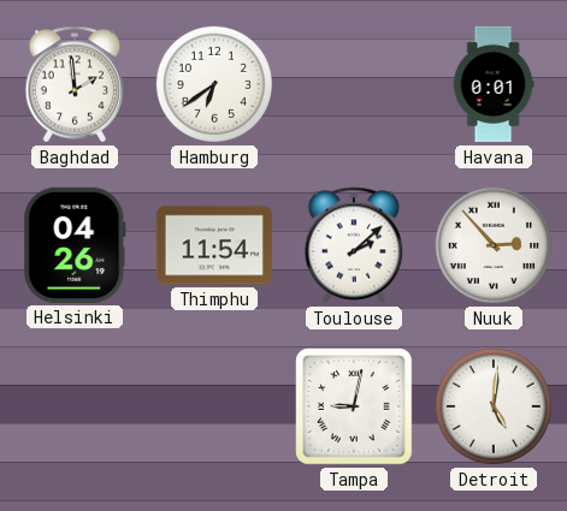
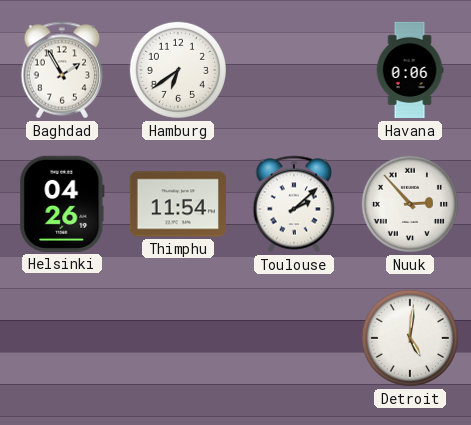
Baghdad: 1:59 -> 1:55 (62, 70)
Havana: 0:01 -> 0:06 (410, 70)
Tampa: 9:02 -> none (354, 406)
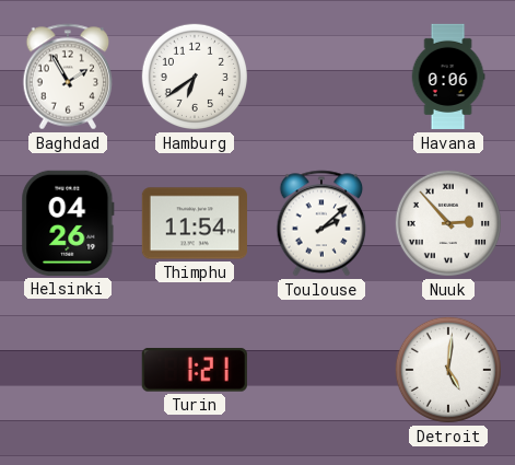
Turin: none -> 1:21 (195, 370)
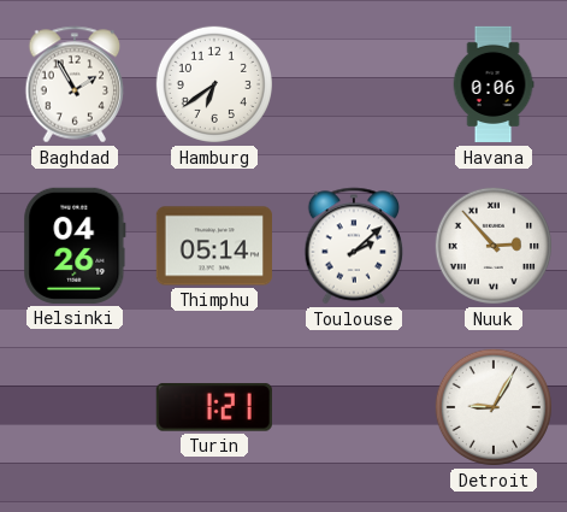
Thimphu: 11:54 -> 05:14 (214, 246)
Detroit: 5:01 -> 9:05 (494, 407)
